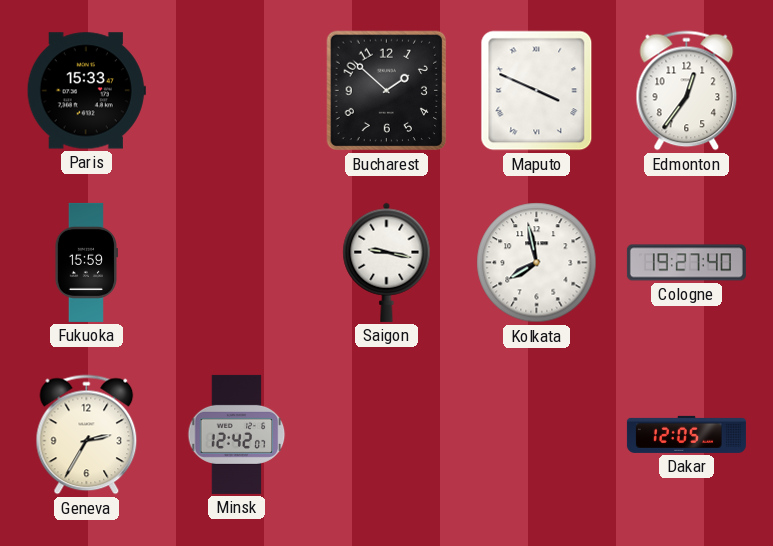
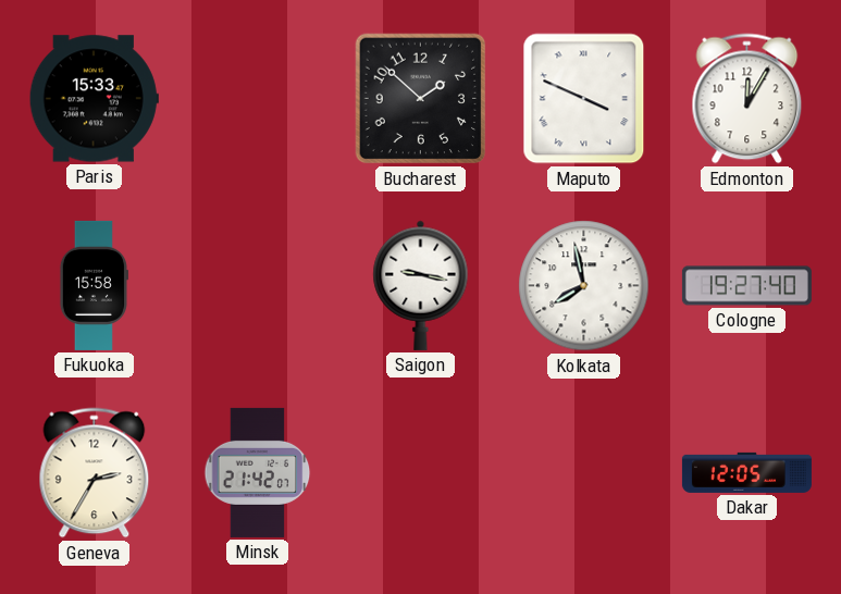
Edmonton: 12:36 -> 12:05 (747, 99)
Fukuoka: 15:59 -> 15:58 (94, 285)
Minsk: 12:42 -> 21:42 (258, 472)
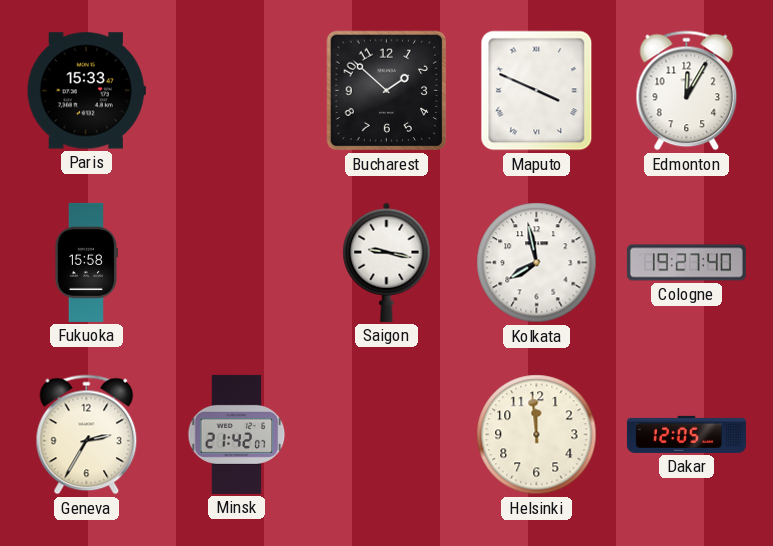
Helsinki: none -> 11:59 (537, 435)
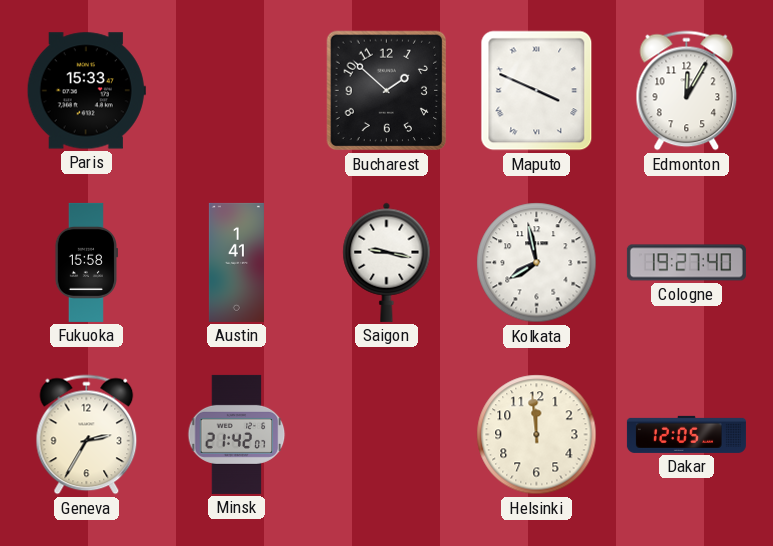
Austin: none -> 1:41 (236, 262)
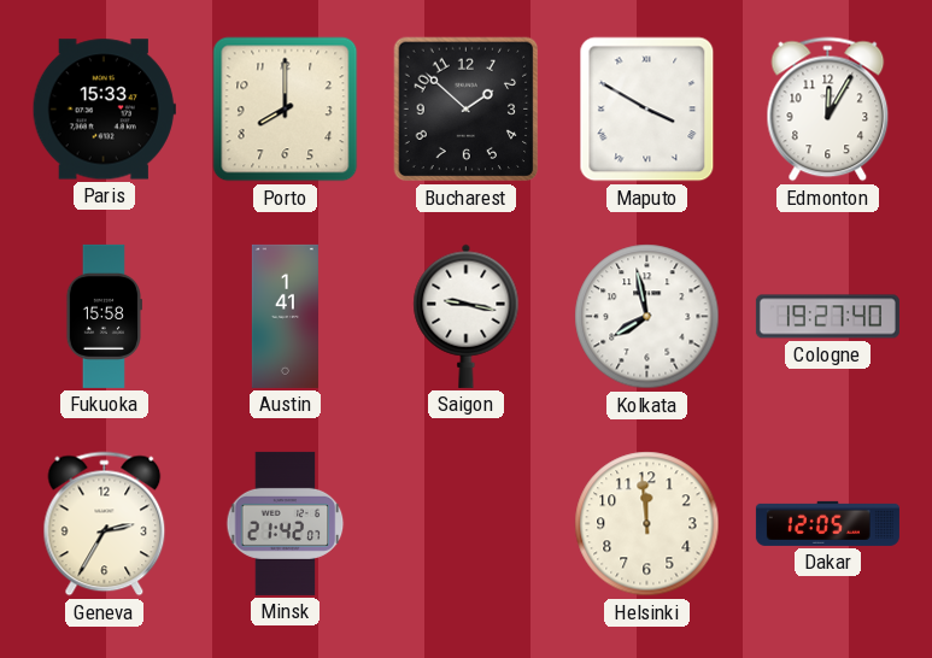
Porto: none -> 8:00 (286, 110)
Maputo: 3:49 -> 3:50 (647, 110)
